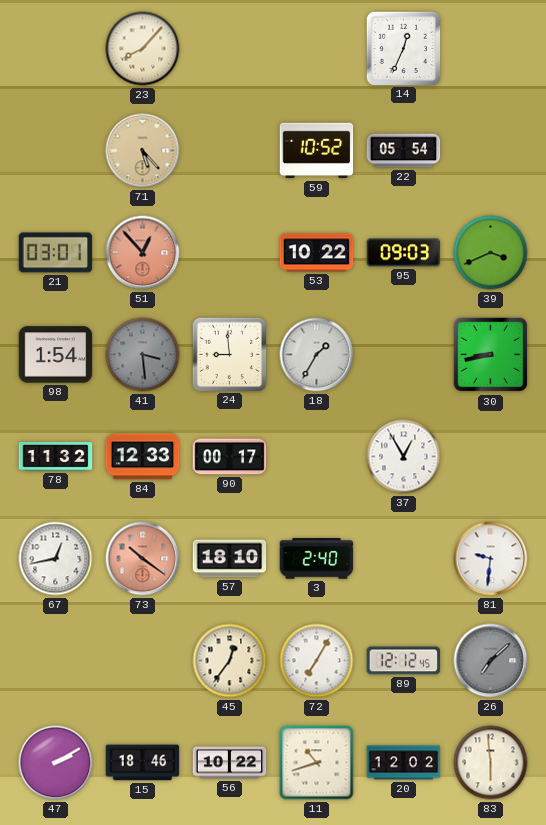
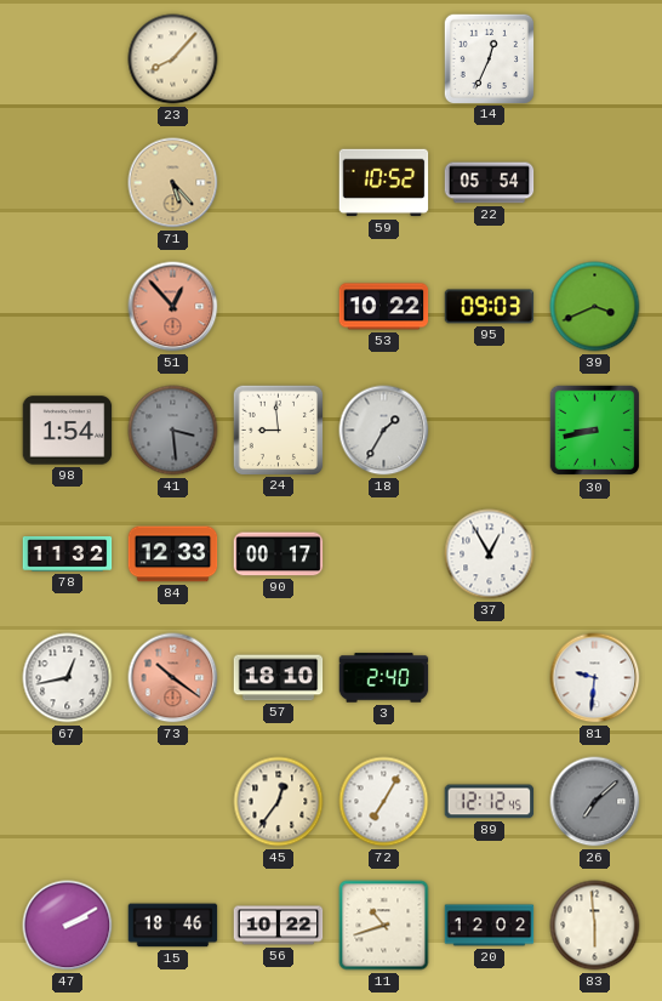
21: 03:01 -> none (56, 253)
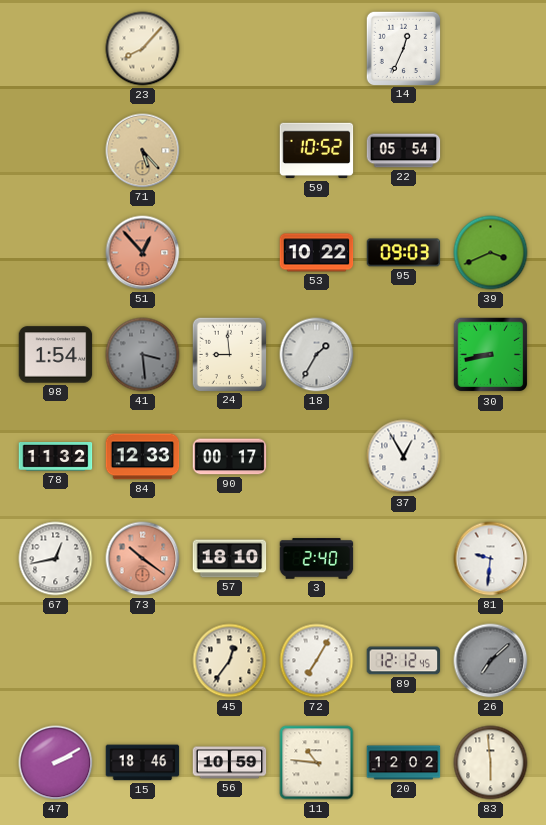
56: 10:22 -> 10:59 (230, 763)
11: 10:42 -> 10:46 (317, 763)
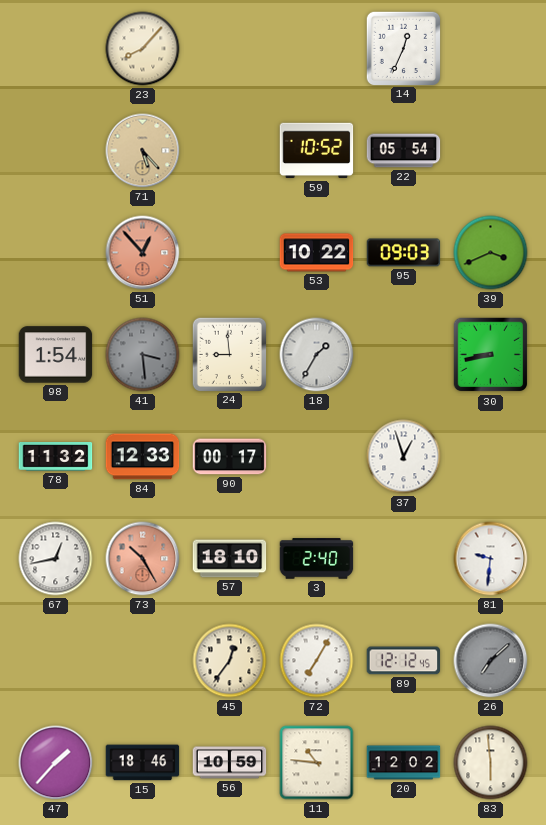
37: 12:55 -> 12:57 (404, 457)
73: 10:21 -> 10:25 (143, 559)
47: 2:10 -> 1:37 (56, 763)
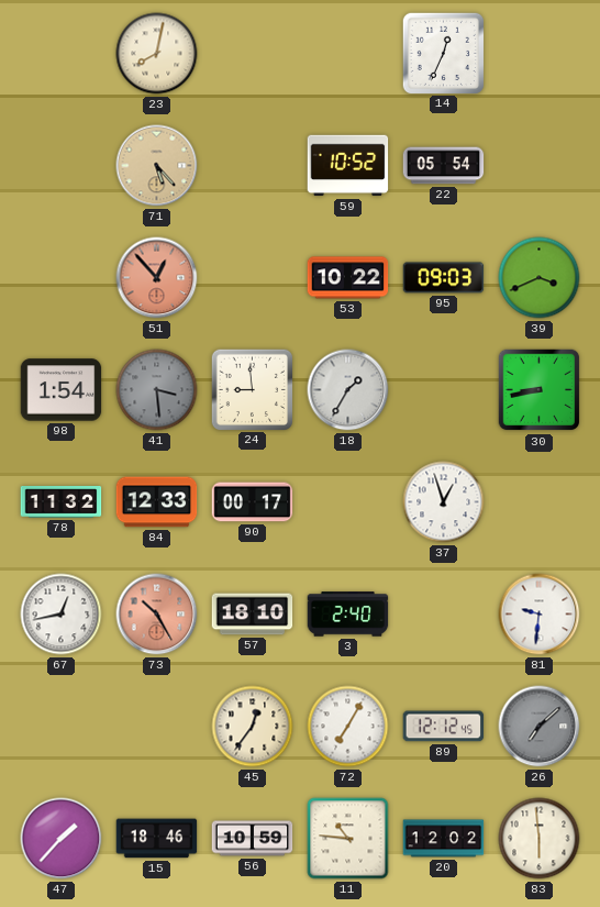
23: 8:07 -> 8:02 (157, 54)
